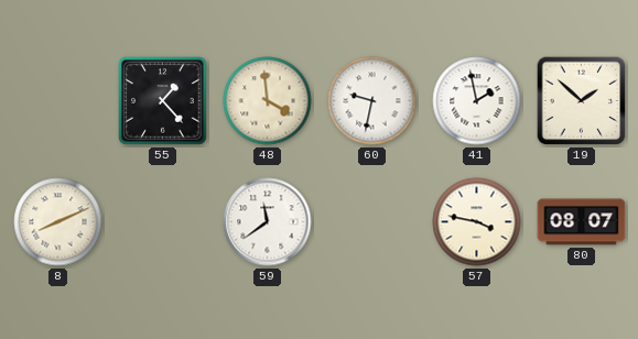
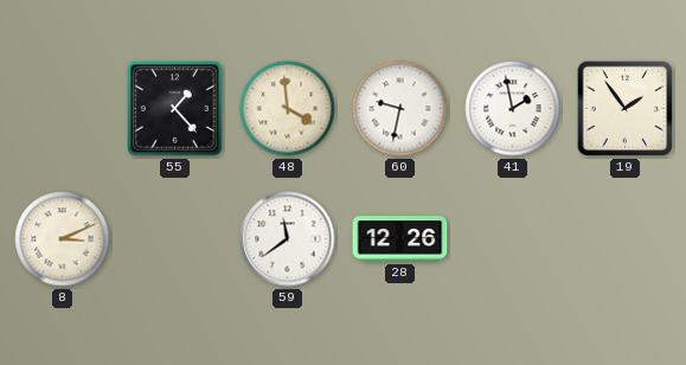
19: 1:52 -> 1:54 (626, 109)
8: 8:11 -> 3:11 (63, 239)
28: none -> 12:26 (400, 239)
57: 3:47 -> none (477, 222)
80: 08:07 -> none (582, 222)
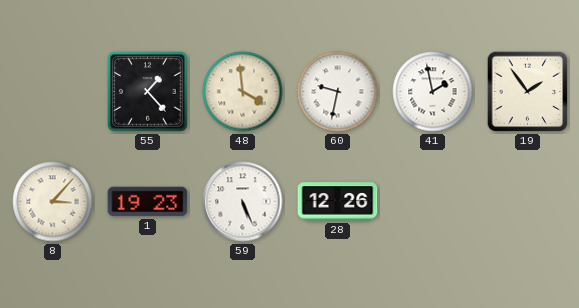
8: 3:11 -> 3:07 (53, 202)
1: none -> 19:23 (148, 202)
59: 11:39 -> 5:26 (243, 202)
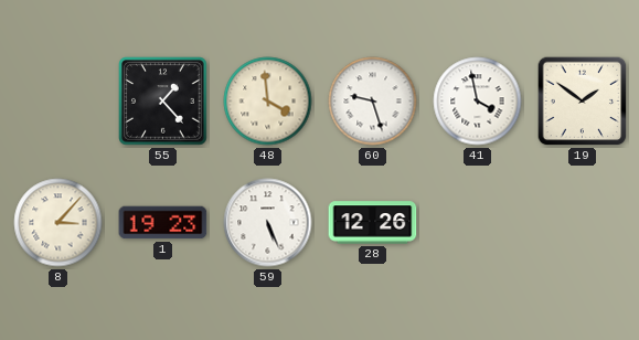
60: 9:32 -> 9:27 (373, 102)
41: 1:58 -> 3:58 (478, 102)
19: 1:54 -> 1:51 (583, 102)
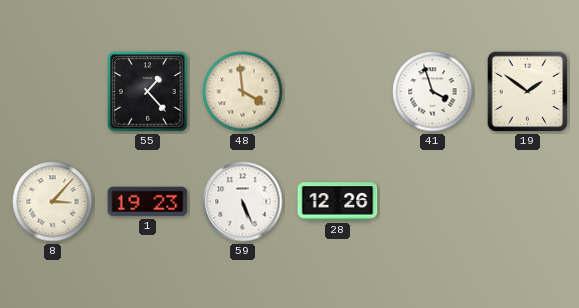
60: 9:27 -> none (373, 102)
41: 3:58 -> 3:57 (433, 92)
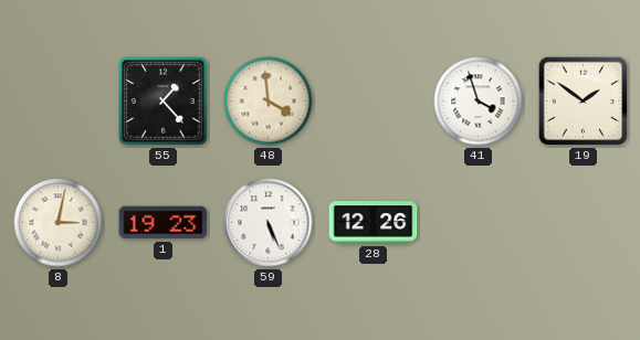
8: 3:07 -> 3:02 (59, 223)
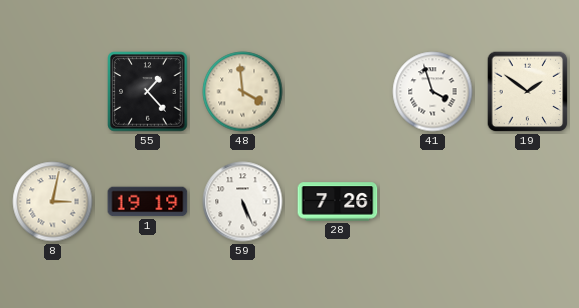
1: 19:23 -> 19:19 (148, 202)
28: 12:26 -> 7:26 (338, 202)
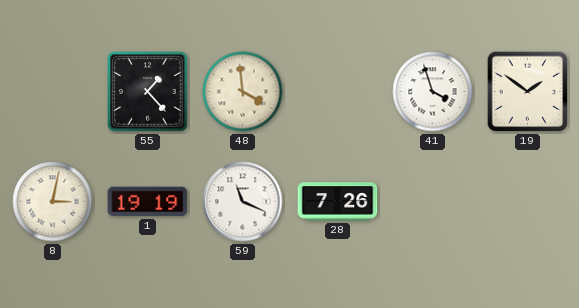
59: 5:26 -> 11:19 (243, 202)
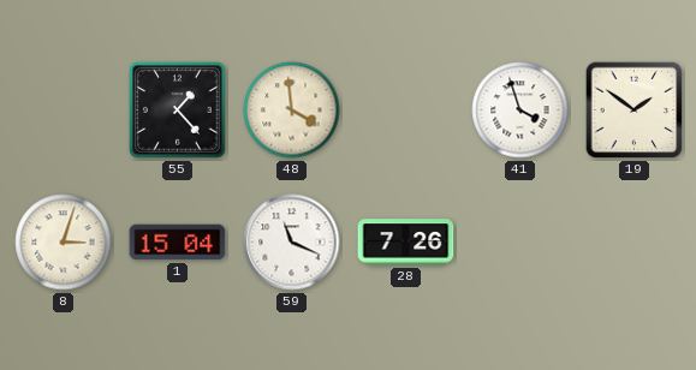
8: 3:02 -> 3:03 (64, 243)
1: 19:19 -> 15:04 (178, 243)
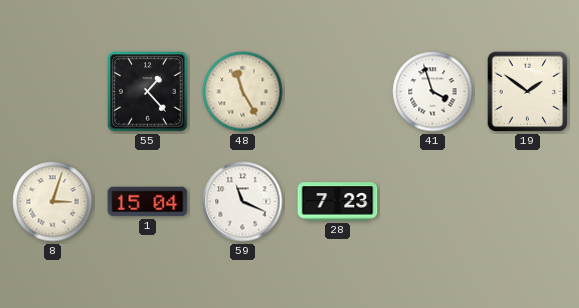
48: 3:59 -> 11:25 (243, 92)
28: 7:26 -> 7:23 (338, 202)
